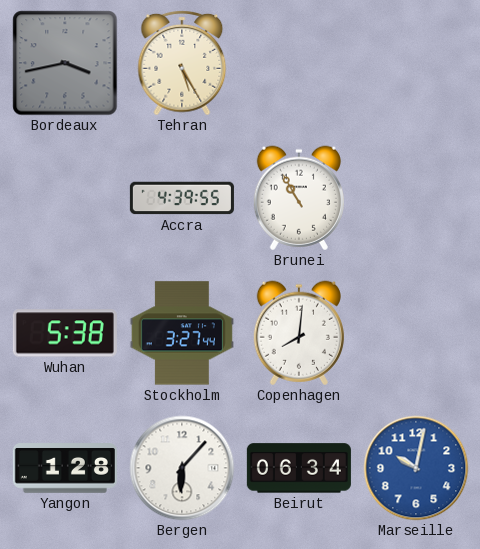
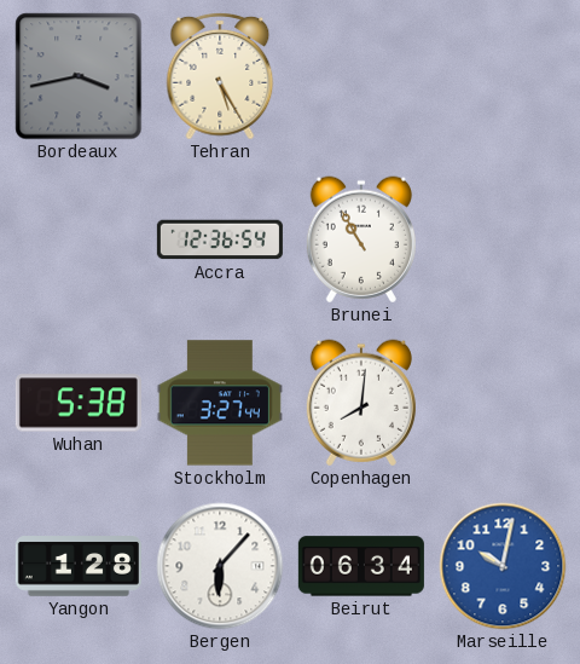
Accra: 4:39 -> 12:36 (220, 239)
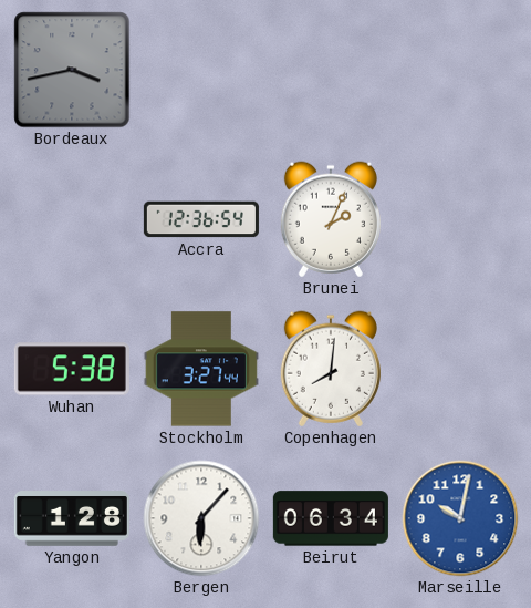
Tehran: 5:25 -> none (220, 76)
Brunei: 10:55 -> 2:04 (331, 219)
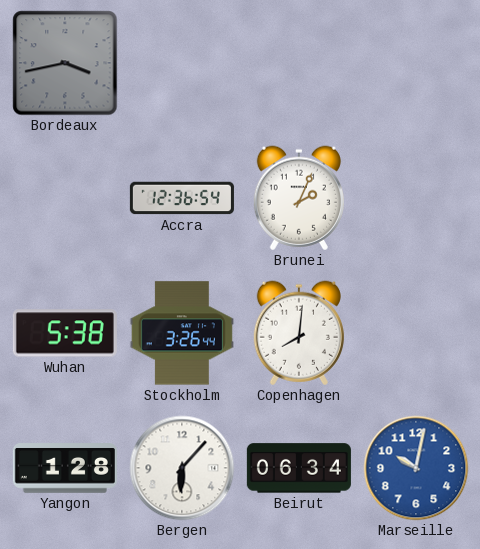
Stockholm: 3:27 -> 3:26 (182, 333)
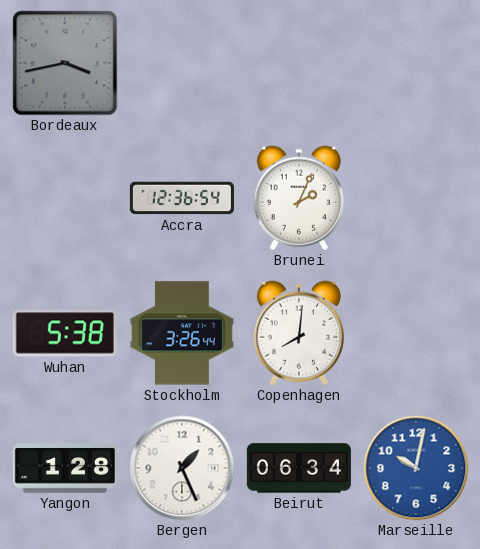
Bergen: 6:07 -> 1:26 (182, 468)
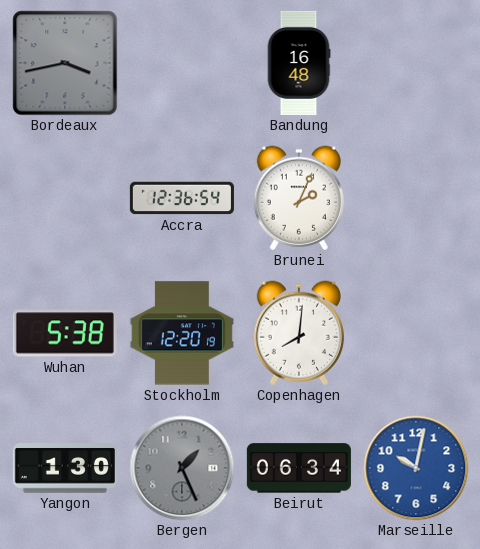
Bandung: none -> 16:48 (299, 63)
Stockholm: 3:26 -> 12:20 (182, 333)
Yangon: 1:28 -> 1:30 (65, 468)
Bergen dial: white -> grey (182, 468)
